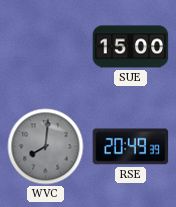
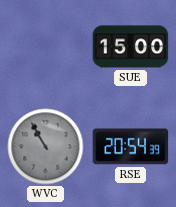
WVC: 8:01 -> 10:55 (46, 147)
RSE: 20:49 -> 20:54 (131, 147)
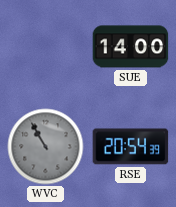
SUE: 15:00 -> 14:00 (131, 47)
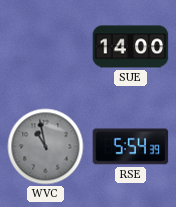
WVC: 10:55 -> 10:58 (46, 147)
RSE: 20:54 -> 5:54 (131, 147)
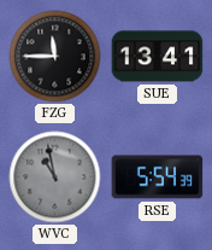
FZG: none -> 11:45 (55, 57)
SUE: 14:00 -> 13:41 (158, 57)
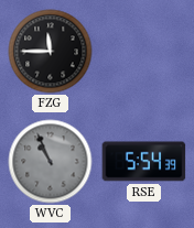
SUE: 13:41 -> none (158, 57)
WVC: 10:58 -> 10:56 (51, 162)
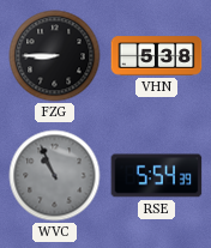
FZG: 11:45 -> 8:45 (55, 56)
VHN: none -> 5:38 (157, 56)
